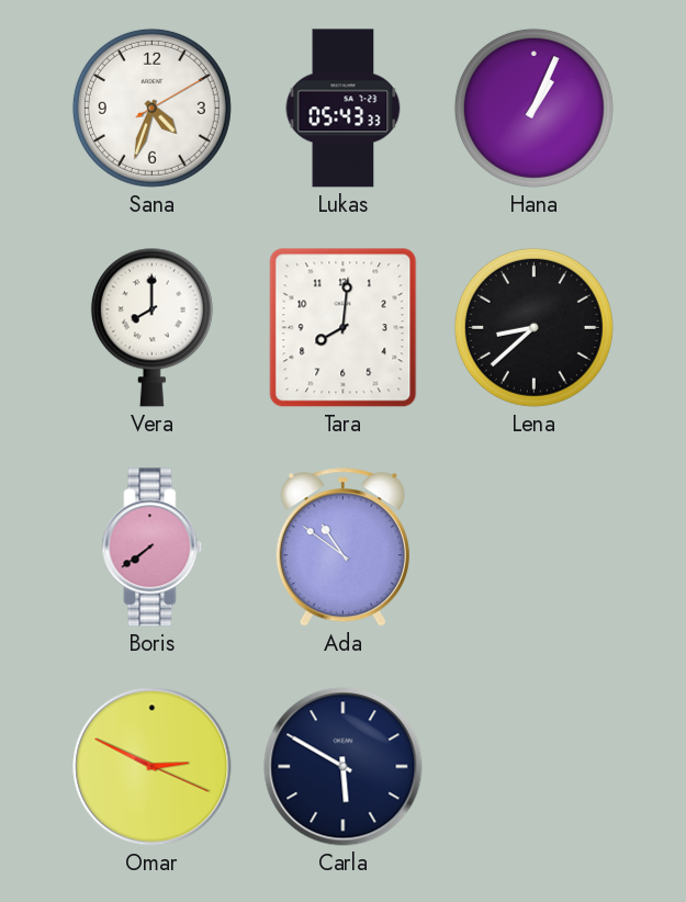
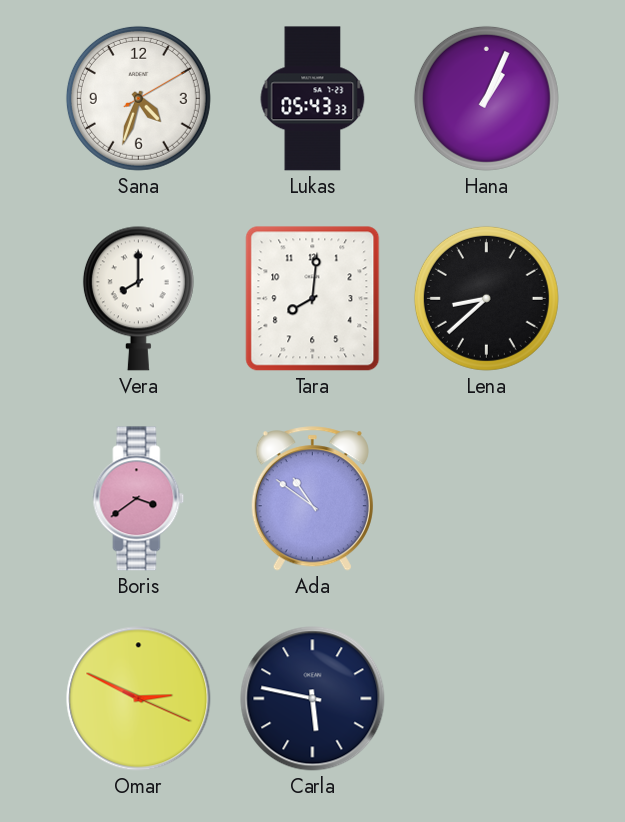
Boris: 7:39 -> 3:39 (139, 499)
Carla: 5:50 -> 5:47 (313, 699)
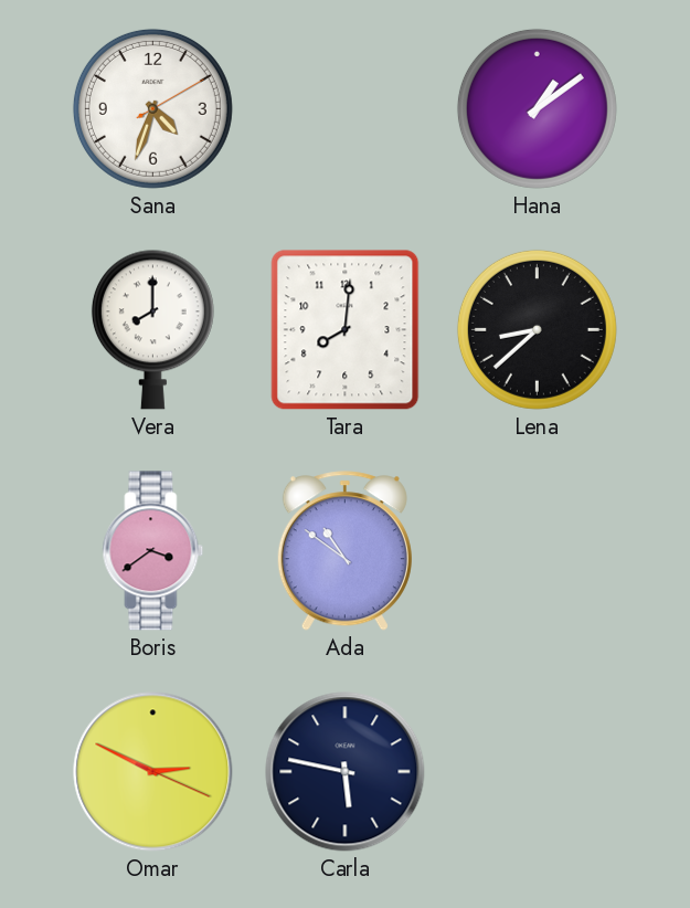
Lukas: 05:43 -> none (313, 99)
Hana: 1:04 -> 1:09 (537, 108)
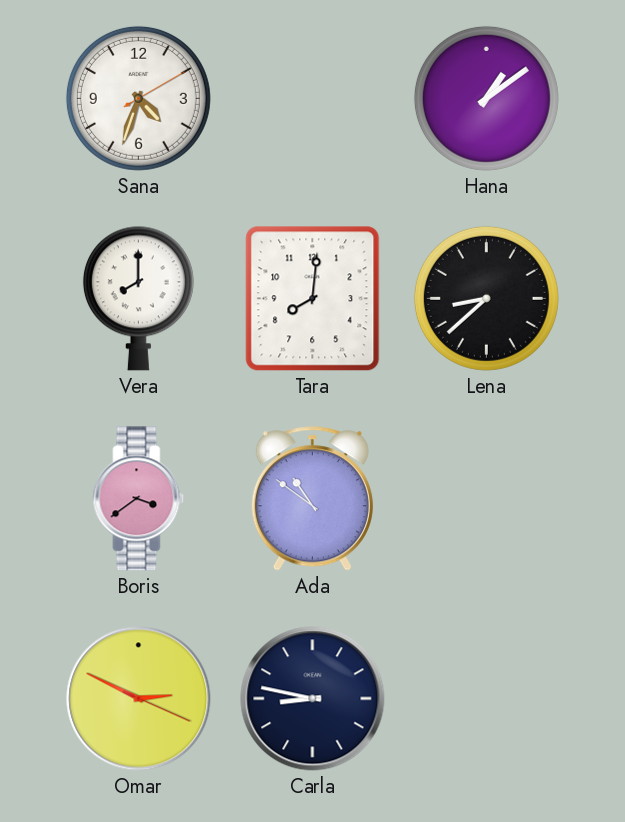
Carla: 5:47 -> 8:47 (313, 699)
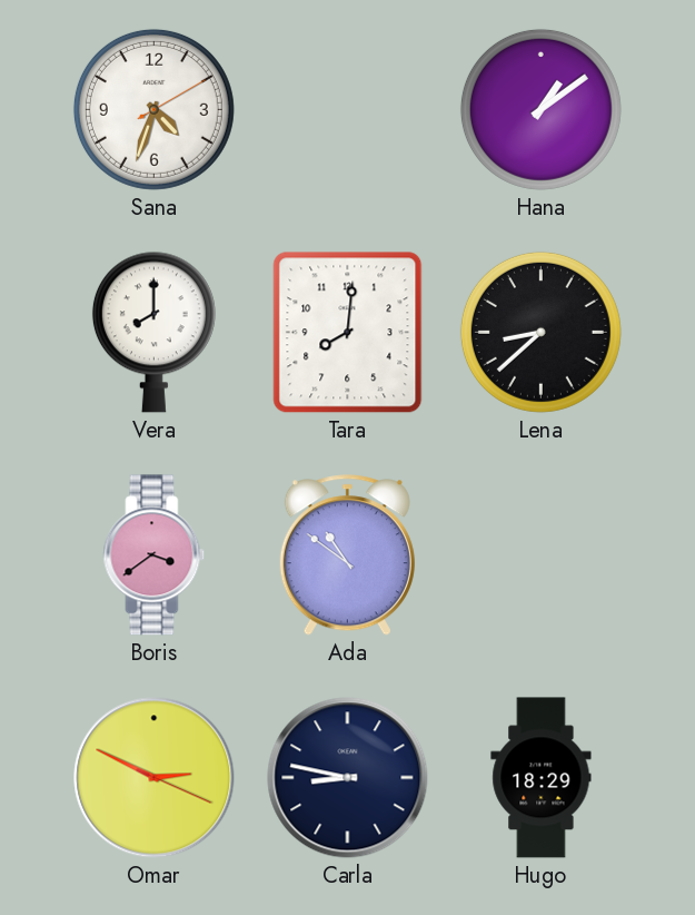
Hugo: none -> 18:29 (542, 778)
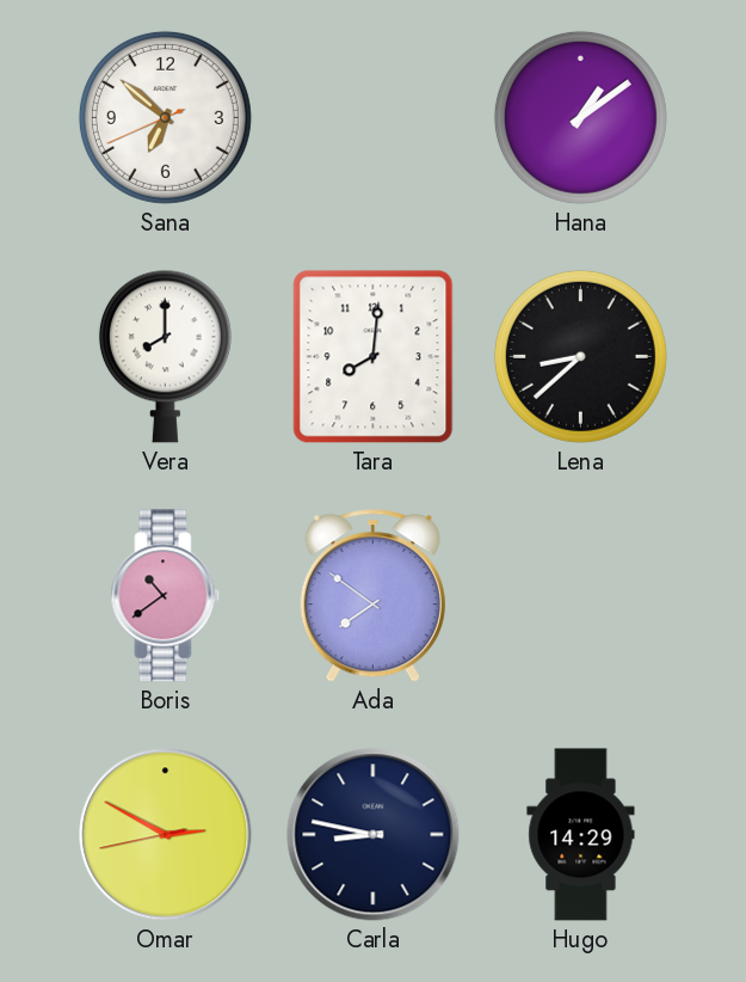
Sana: 4:33 -> 6:51 (165, 117)
Boris: 3:39 -> 10:39 (166, 596)
Ada: 10:51 -> 7:51 (372, 596)
Omar: 2:49:19 -> 2:49:43 (166, 835)
Hugo: 18:29 -> 14:29 (581, 835)
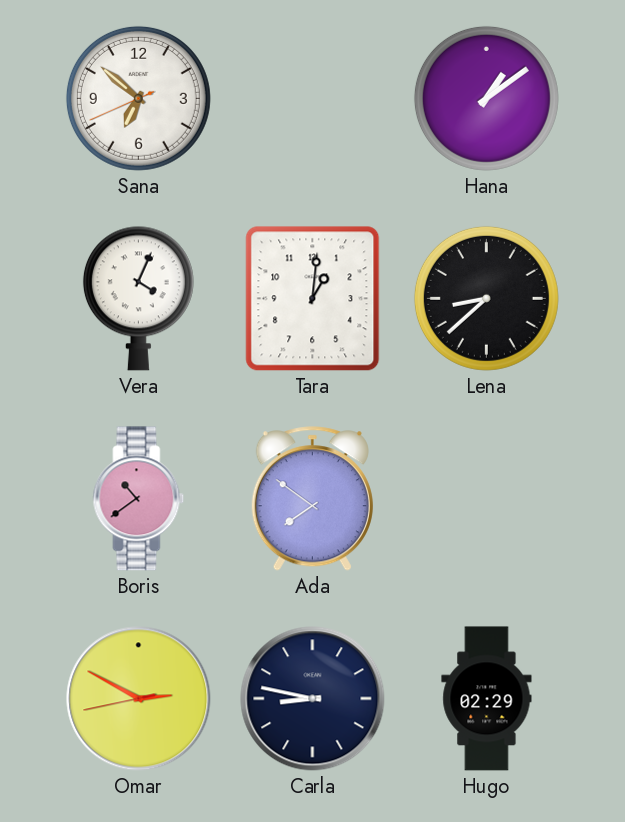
Vera: 8:00 -> 4:04 (138, 298)
Tara: 8:01 -> 1:01 (313, 299)
Hugo: 14:29 -> 02:29 (487, 699)
